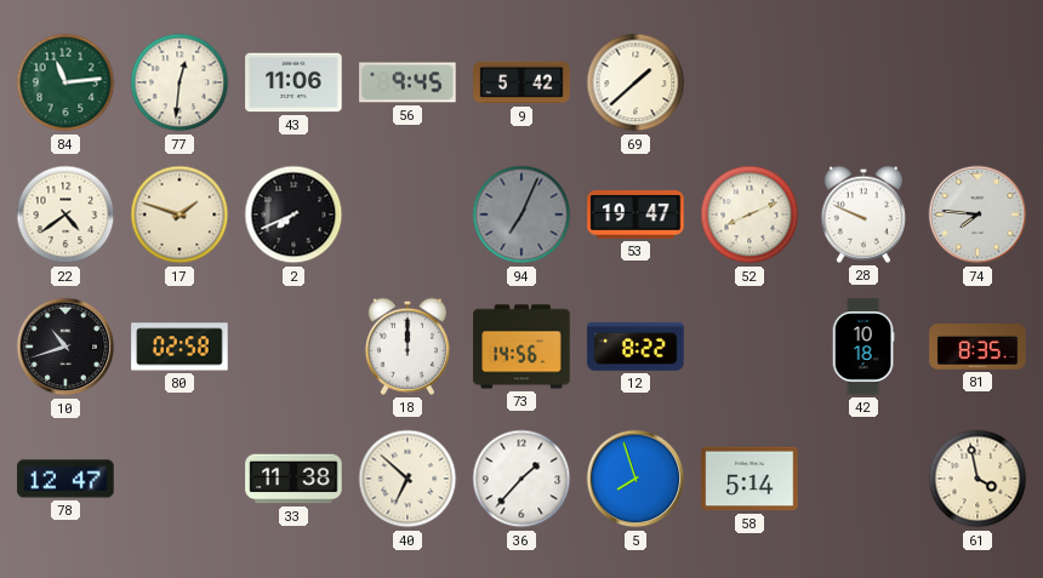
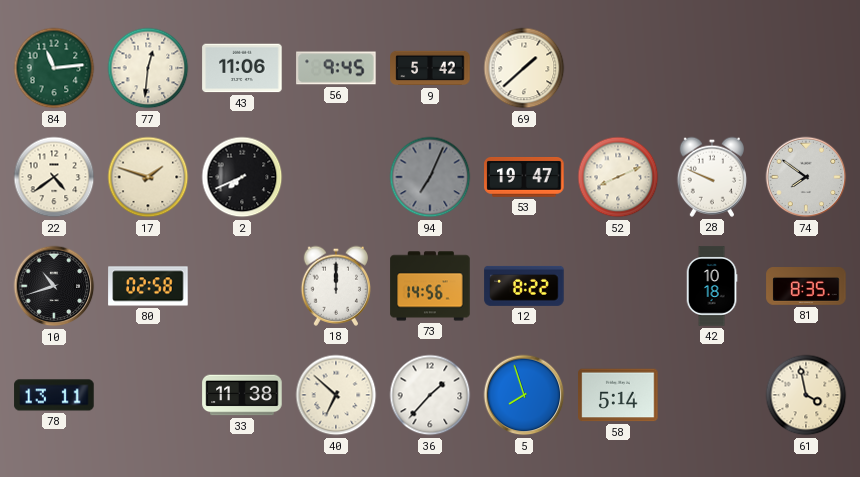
74: 7:46 -> 7:51 (806, 177)
78: 12:47 -> 13:11 (54, 395)
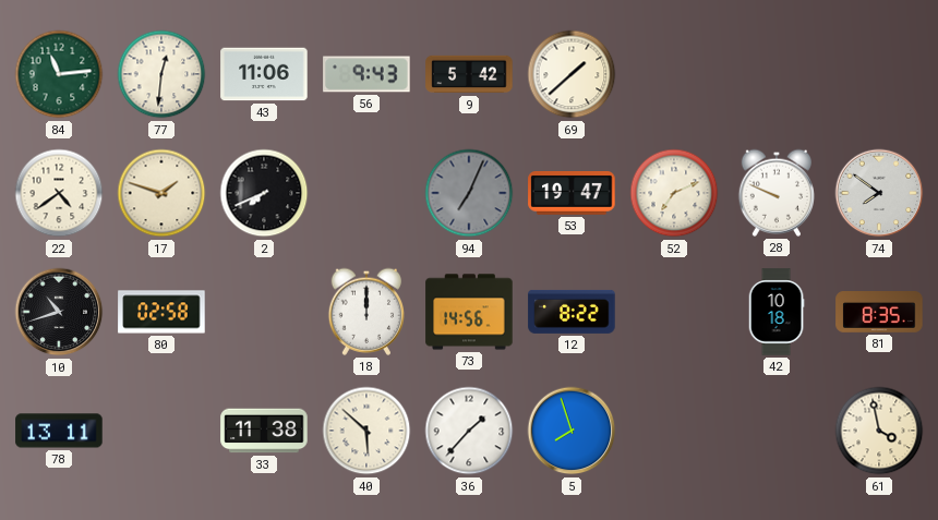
56: 9:45 -> 9:43 (366, 74)
52: 8:11 -> 7:11 (674, 193)
40: 6:52 -> 5:52 (366, 431)
58: 5:14 -> none (618, 395)
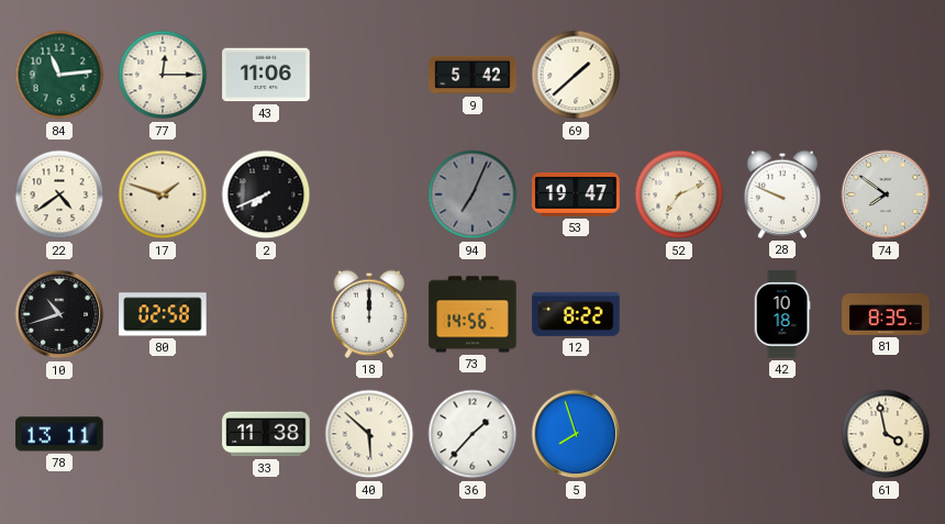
77: 12:31 -> 12:15 (163, 75)
56: 9:43 -> none (366, 74)
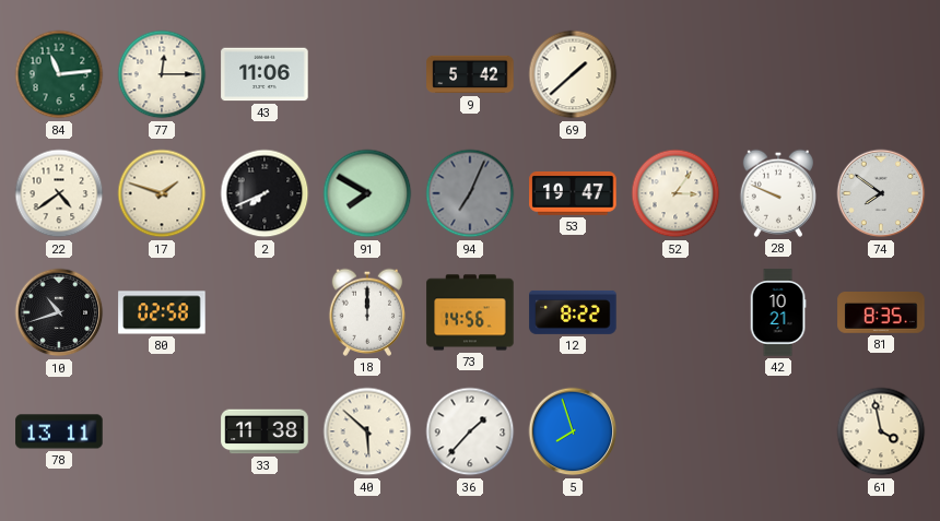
91: none -> 7:50 (367, 193)
52: 7:11 -> 3:06 (675, 193)
42: 10:18 -> 10:21 (778, 312)
